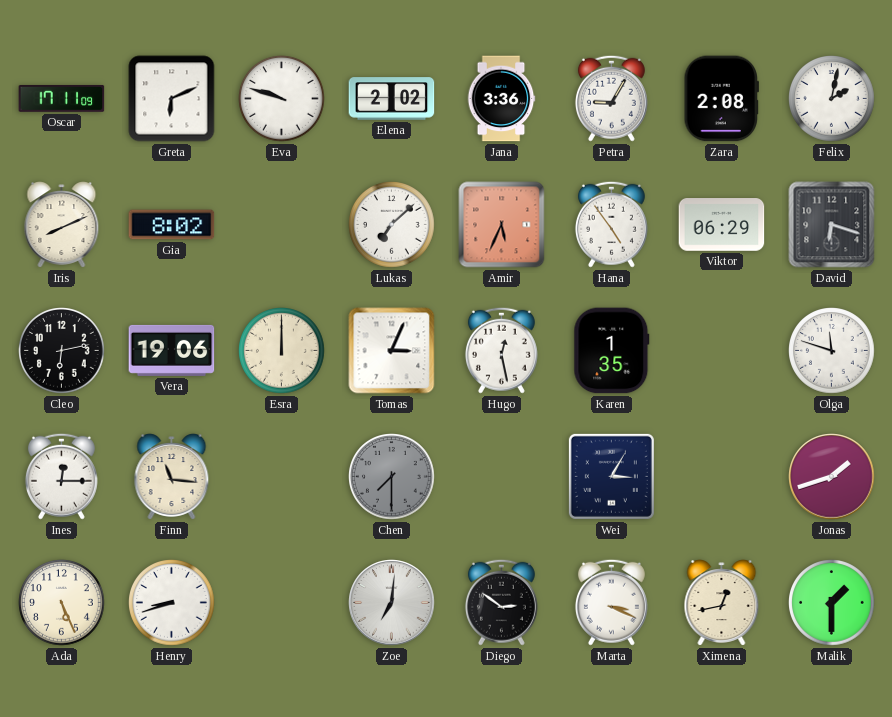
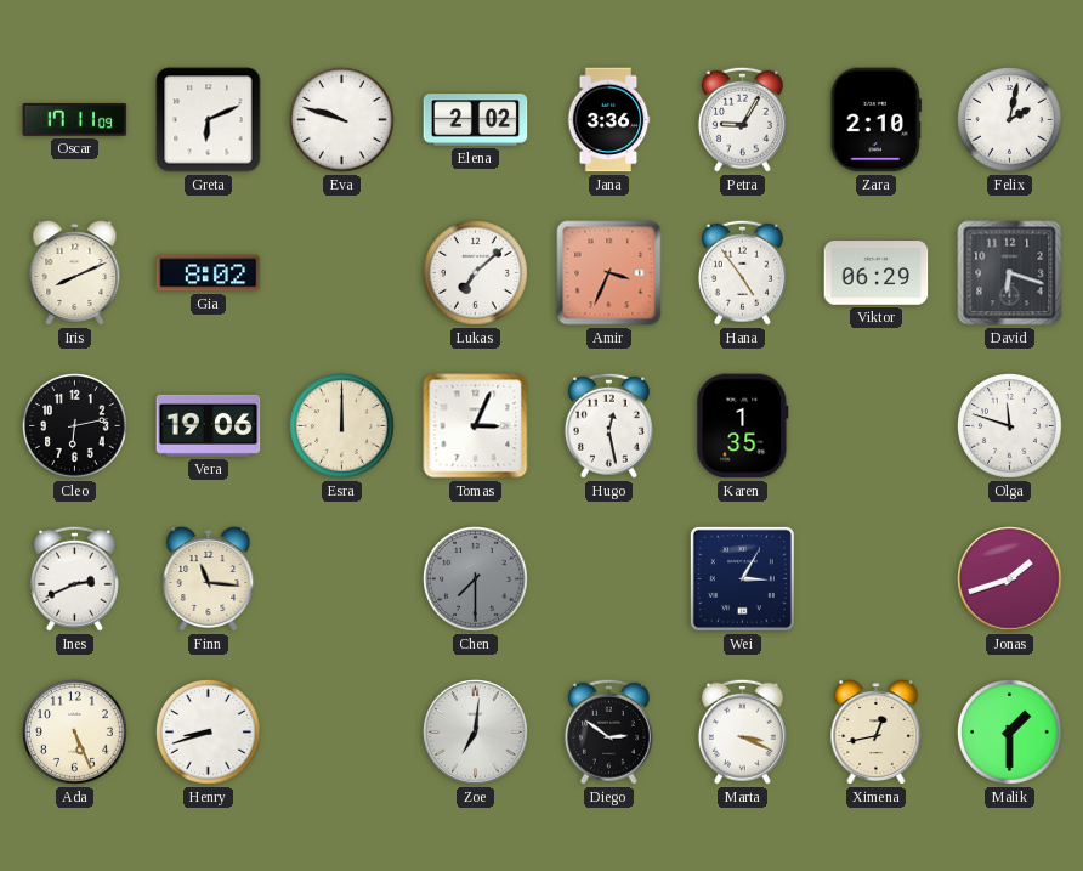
Zara: 2:08 -> 2:10 (875, 120)
Amir: 5:34 -> 3:34 (609, 273)
Ines: 12:15 -> 2:41 (74, 578)
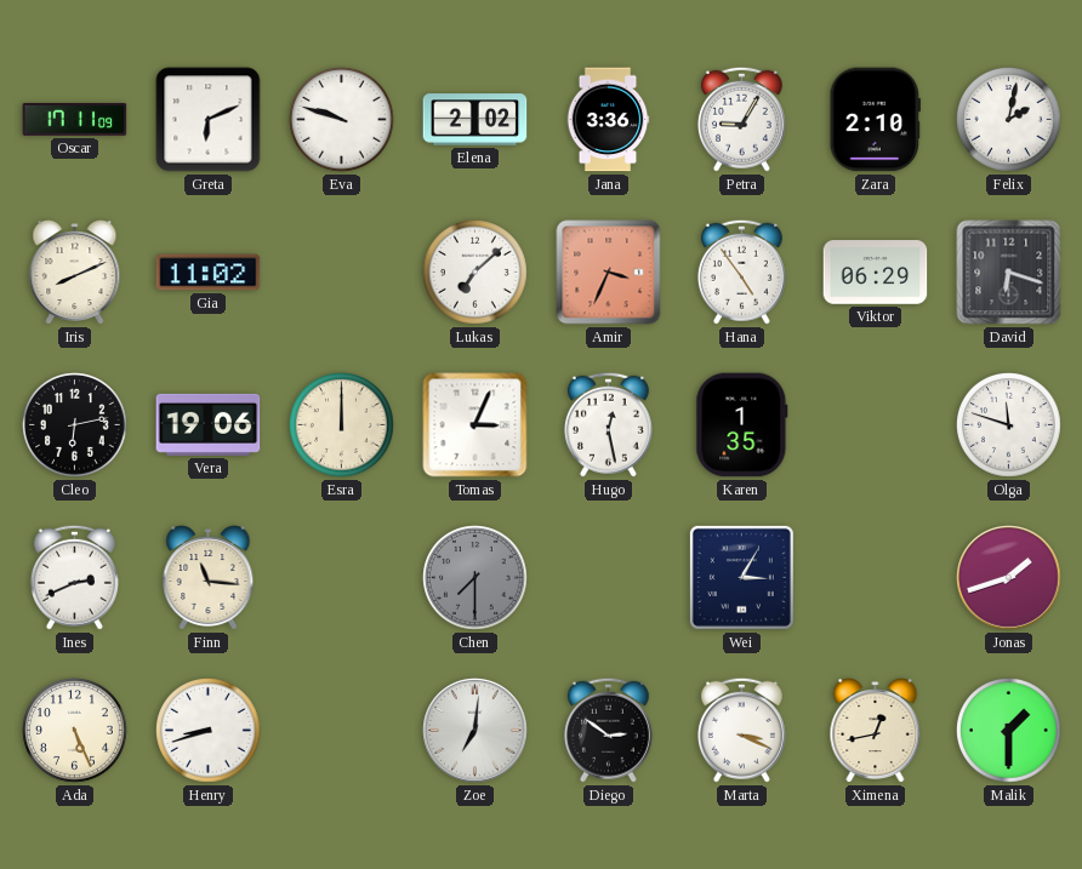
Gia: 8:02 -> 11:02 (209, 273)
